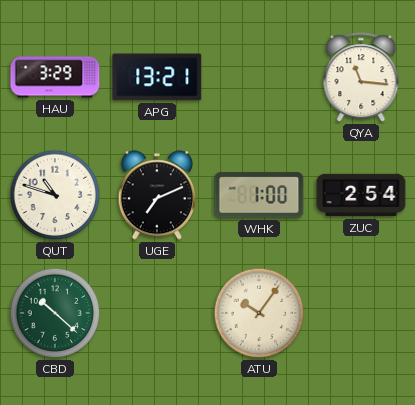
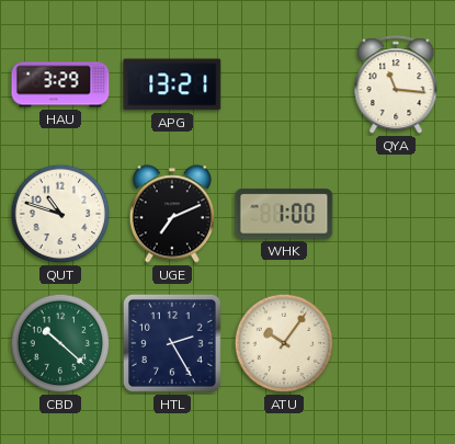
ZUC: 2:54 -> none (361, 195)
HTL: none -> 2:25 (172, 343)
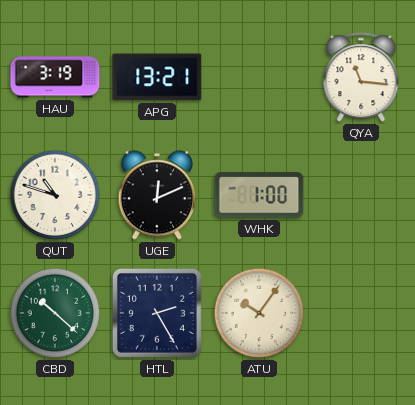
HAU: 3:29 -> 3:19 (55, 77)
UGE: 7:11 -> 12:11 (157, 195)
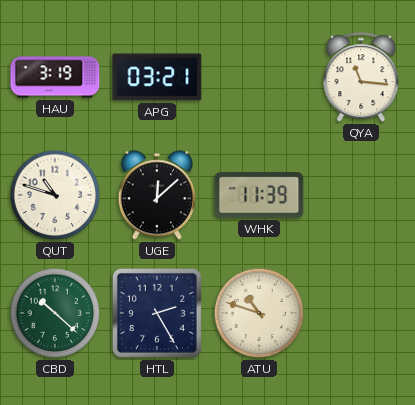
APG: 13:21 -> 03:21 (157, 77)
UGE: 12:11 -> 12:08 (157, 195)
WHK: 1:00 -> 11:39 (259, 195)
ATU: 10:06 -> 10:48 (259, 313)
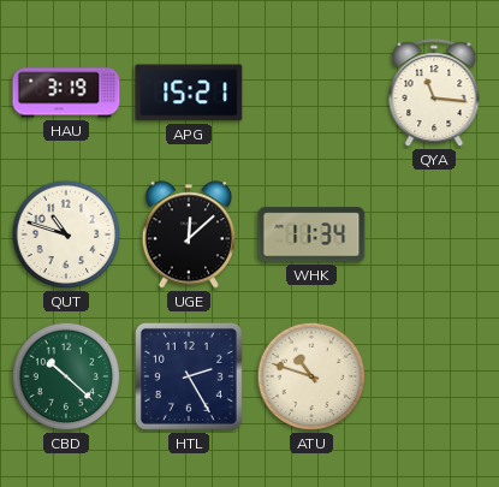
APG: 03:21 -> 15:21 (189, 93)
WHK: 11:39 -> 11:34 (311, 234)
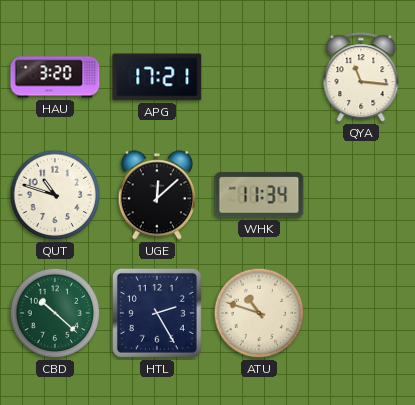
HAU: 3:19 -> 3:20 (55, 77)
APG: 15:21 -> 17:21 (157, 77)
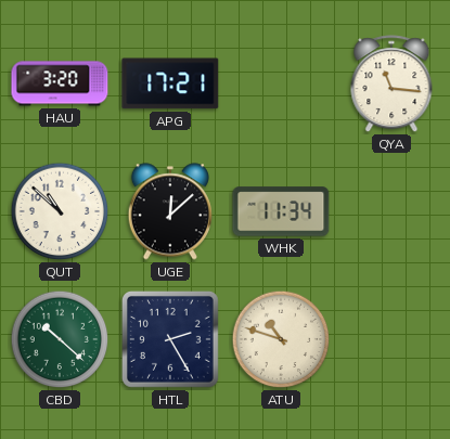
QUT: 10:48 -> 10:52 (60, 211)
